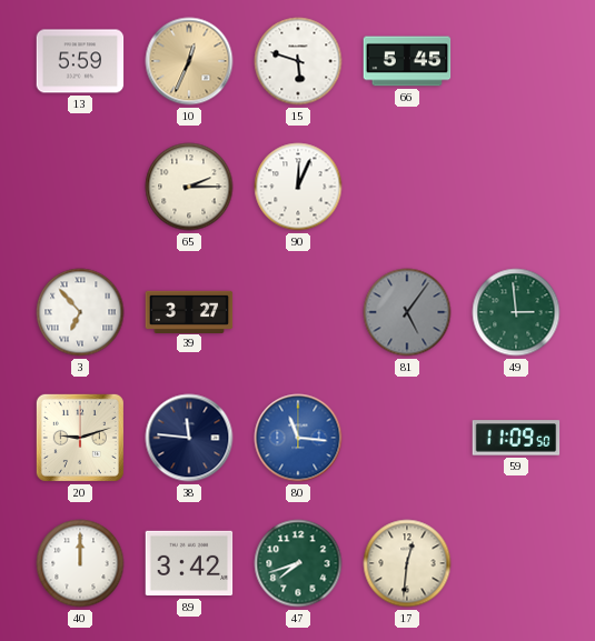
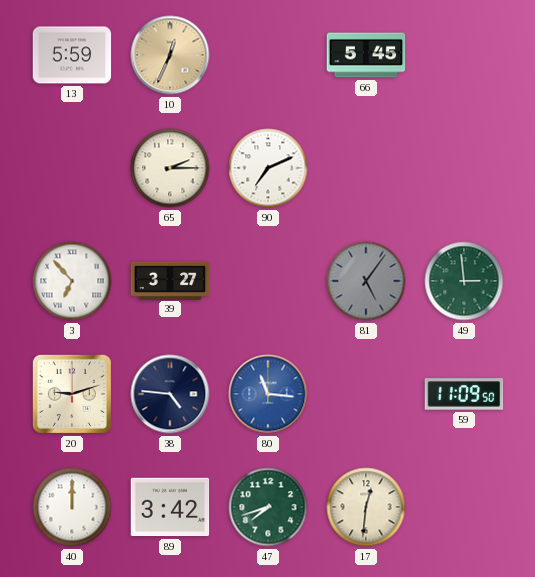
15: 5:48 -> none (298, 61)
90: 12:04 -> 7:11 (268, 168)
38: 11:46 -> 4:46 (170, 394)
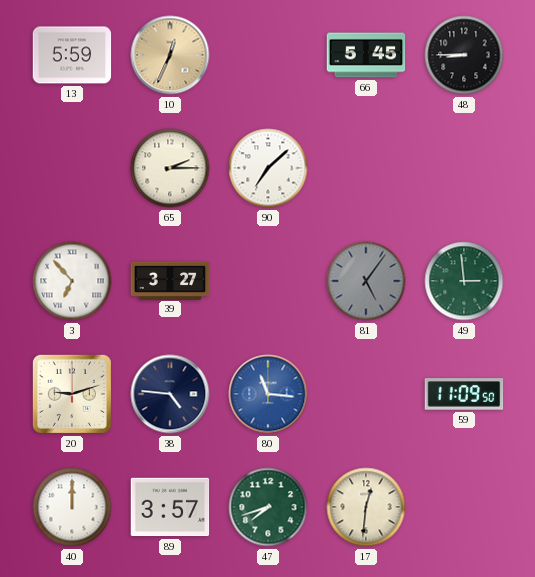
48: none -> 8:45 (464, 55)
90: 7:11 -> 7:08 (268, 168)
89: 3:42 -> 3:57 (170, 507)
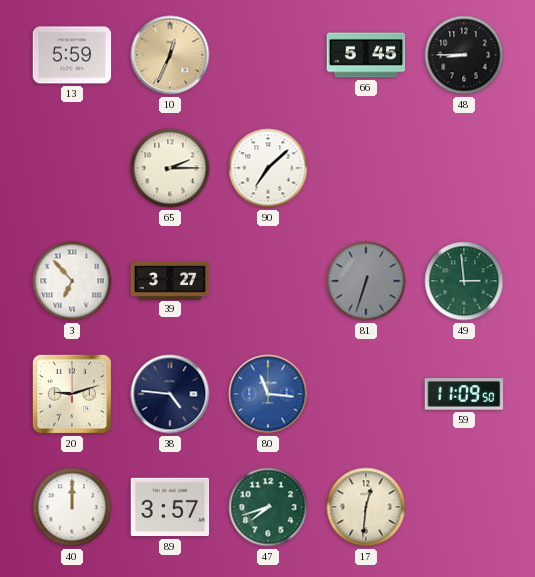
81: 5:06 -> 6:33 (366, 281)
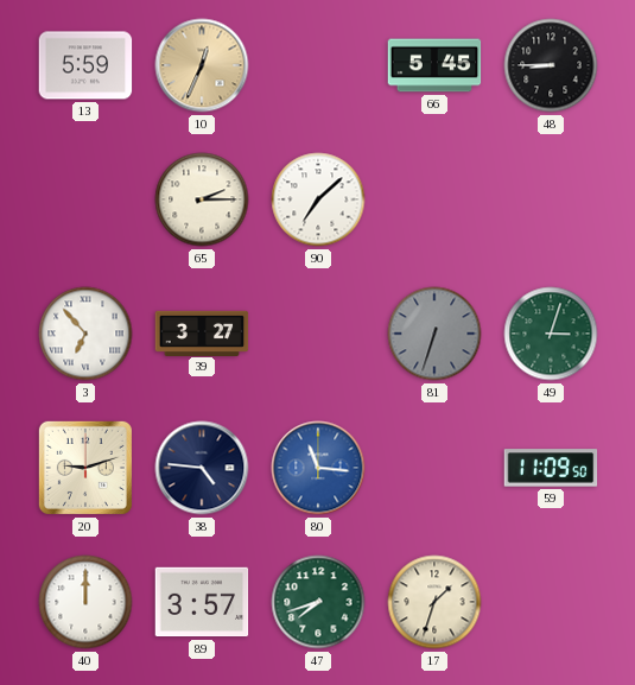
49: 2:59 -> 3:03 (551, 334)
17: 12:31 -> 1:33 (434, 602)
